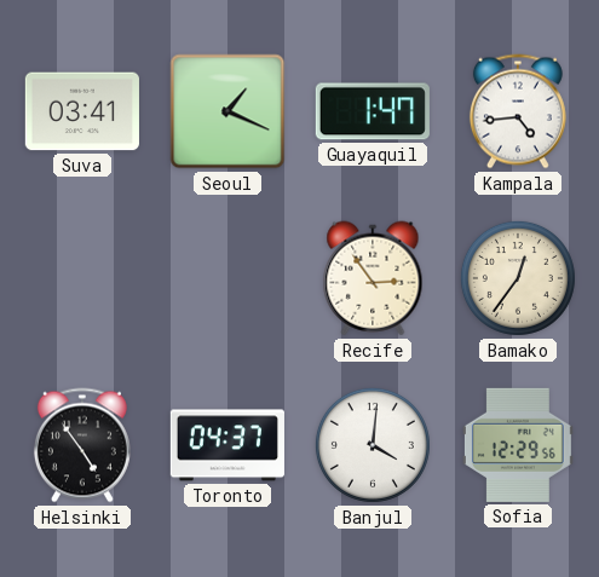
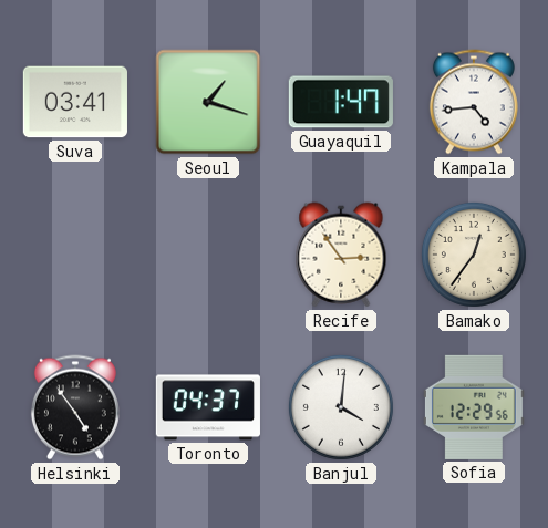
Seoul: 1:19 -> 1:18 (208, 102)
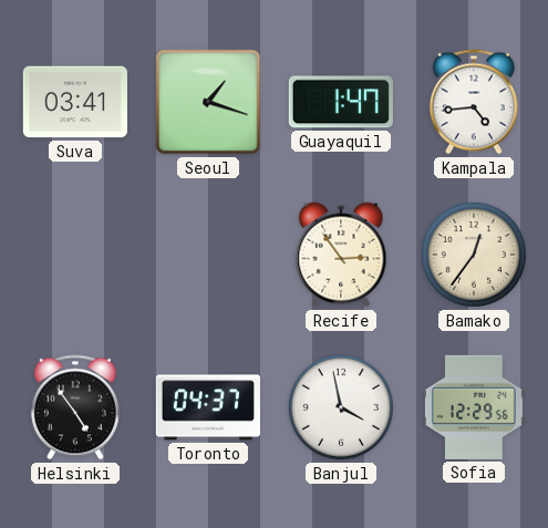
Banjul: 4:01 -> 3:58 (341, 407)
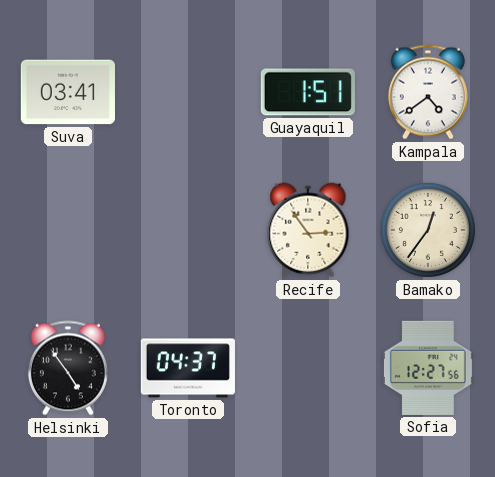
Seoul: 1:18 -> none (208, 102)
Guayaquil: 1:47 -> 1:51 (308, 92)
Kampala: 4:44 -> 4:39 (428, 92)
Banjul: 3:58 -> none (341, 407)
Sofia: 12:29 -> 12:27 (428, 368)
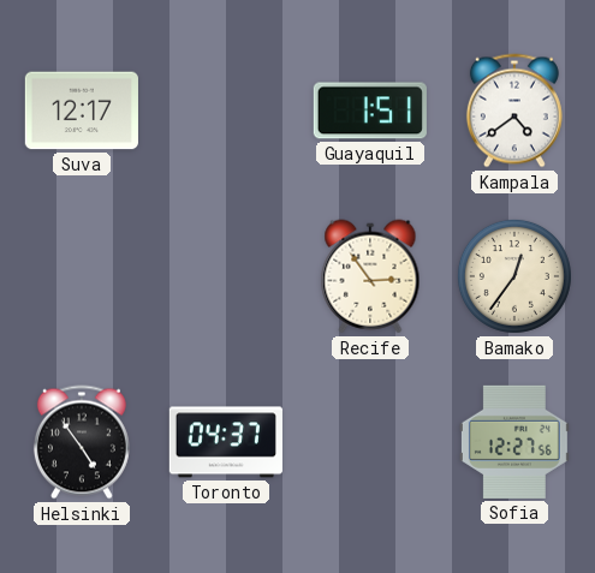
Suva: 03:41 -> 12:17 (82, 111)
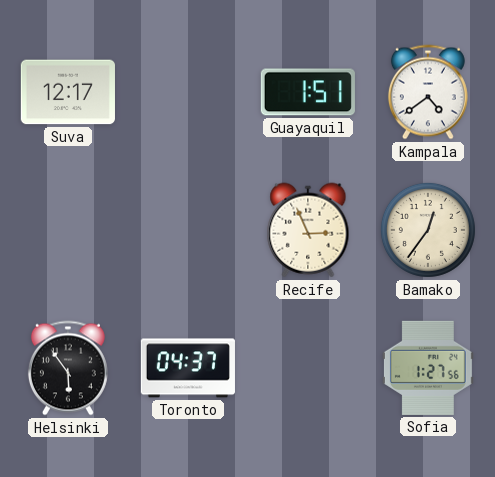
Recife: 2:54 -> 2:56 (308, 230)
Helsinki: 4:54 -> 5:54 (68, 368)
Sofia: 12:27 -> 1:27 (428, 368)
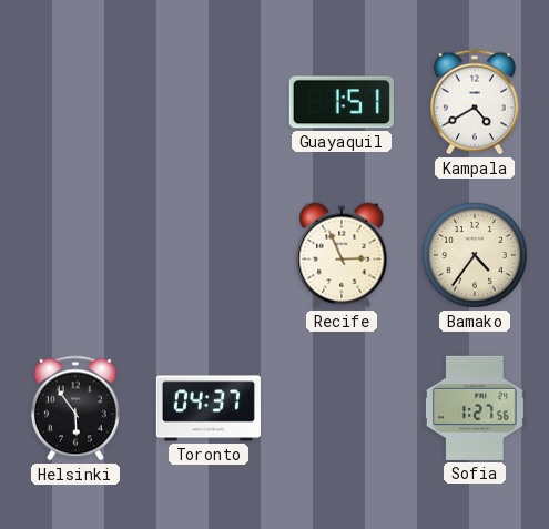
Suva: 12:17 -> none (68, 92)
Kampala: 4:39 -> 4:40 (475, 102)
Bamako: 12:36 -> 4:36 (475, 255)
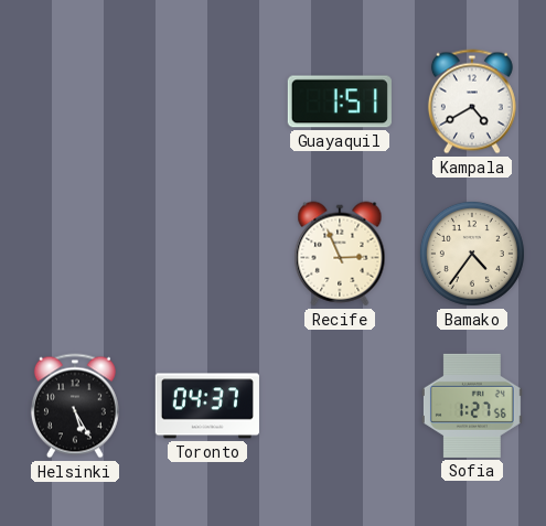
Helsinki: 5:54 -> 5:25 (75, 406)
